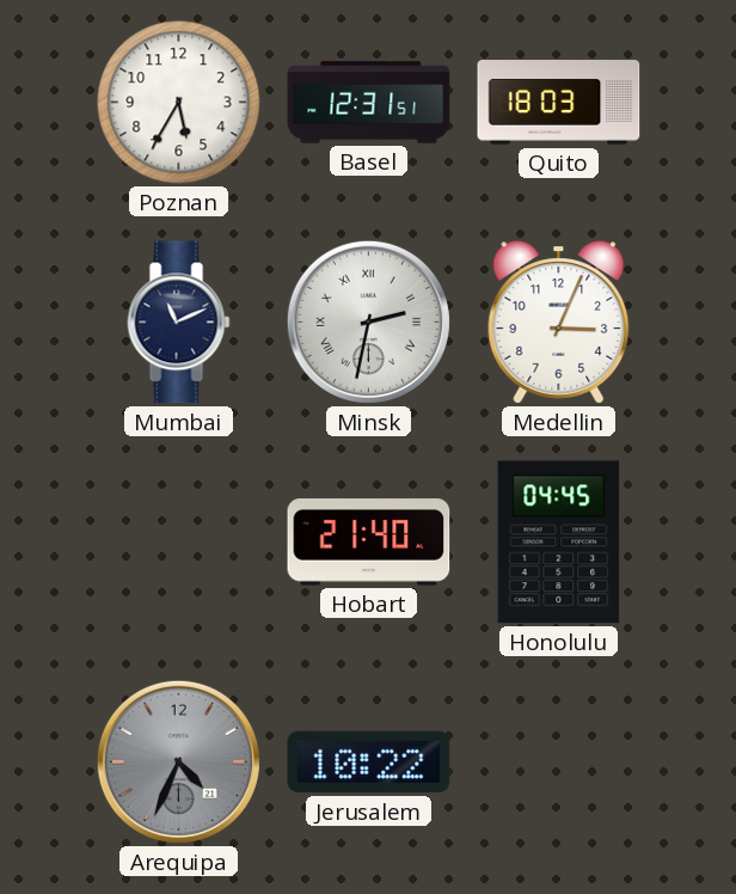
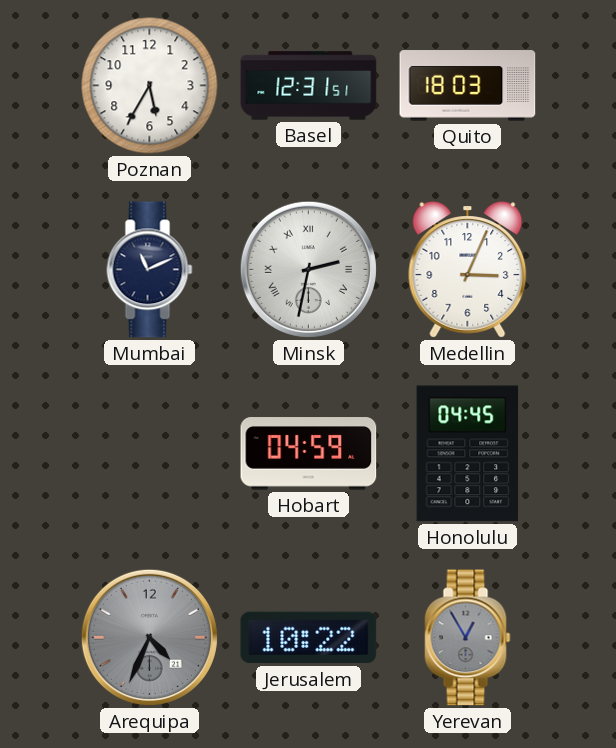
Hobart: 21:40 -> 04:59 (309, 454)
Yerevan: none -> 12:55 (468, 638)
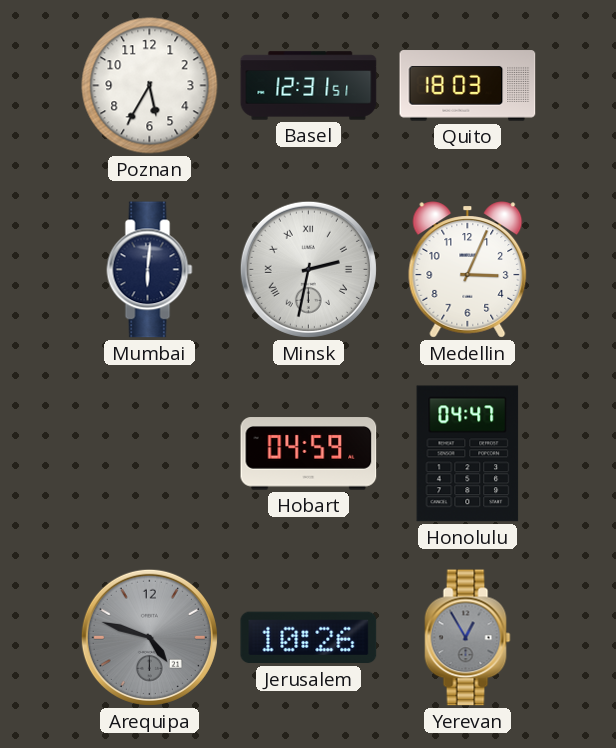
Mumbai: 11:11 -> 6:01 (150, 270)
Honolulu: 04:45 -> 04:47 (468, 454)
Arequipa: 4:34 -> 4:48 (149, 637)
Jerusalem: 10:22 -> 10:26 (309, 638)
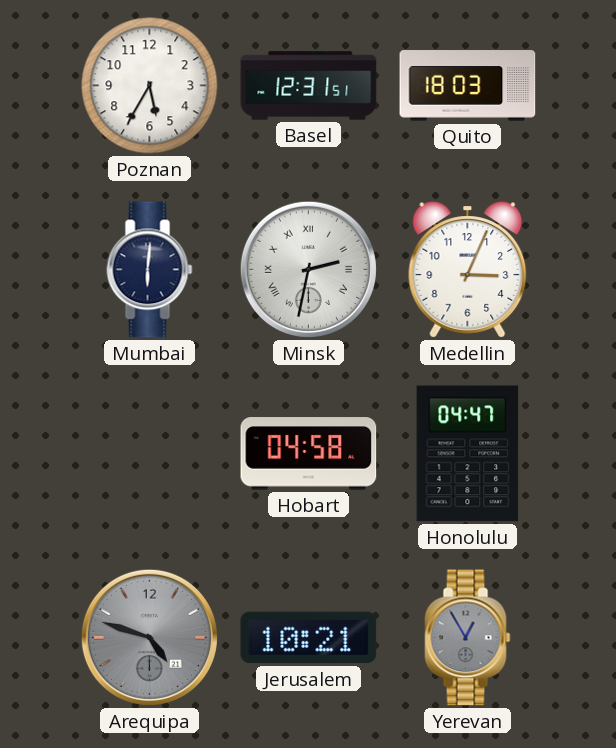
Hobart: 04:59 -> 04:58 (309, 454)
Jerusalem: 10:26 -> 10:21 (309, 638)
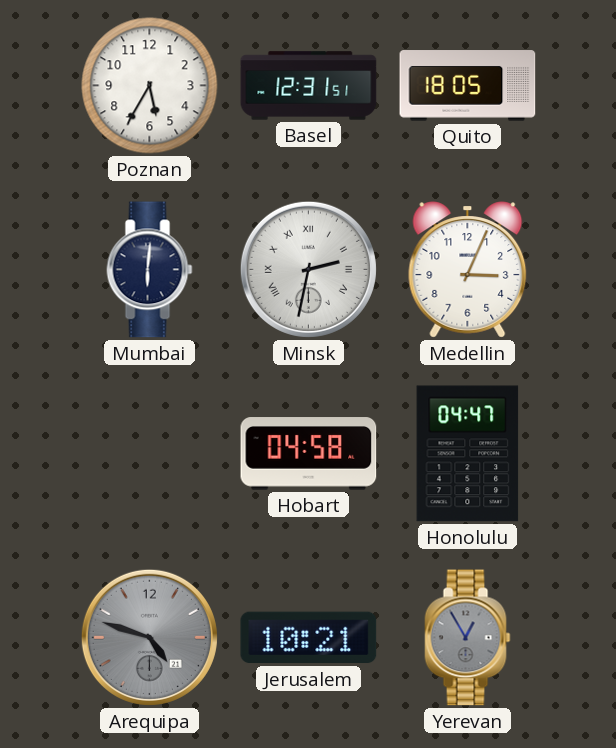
Quito: 18:03 -> 18:05 (468, 86)
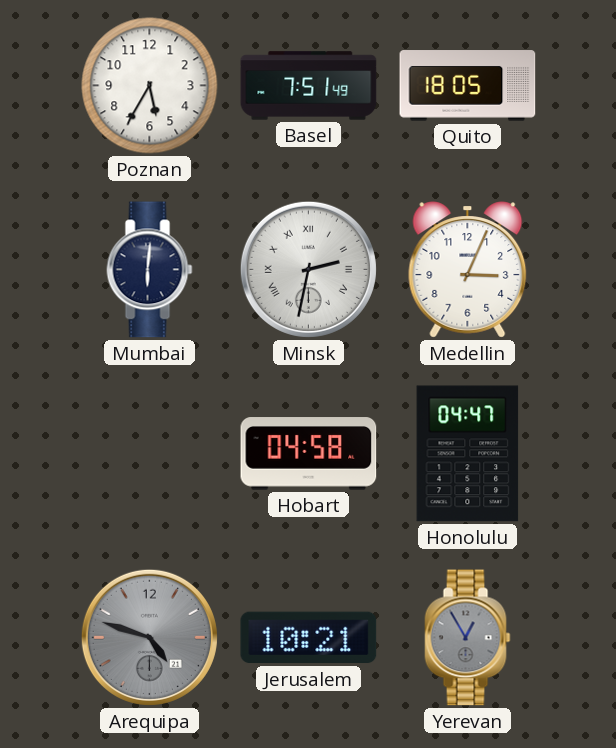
Basel: 12:31 -> 7:51 (309, 86)
